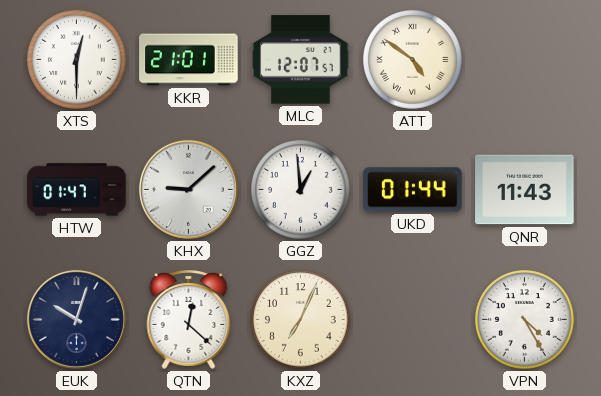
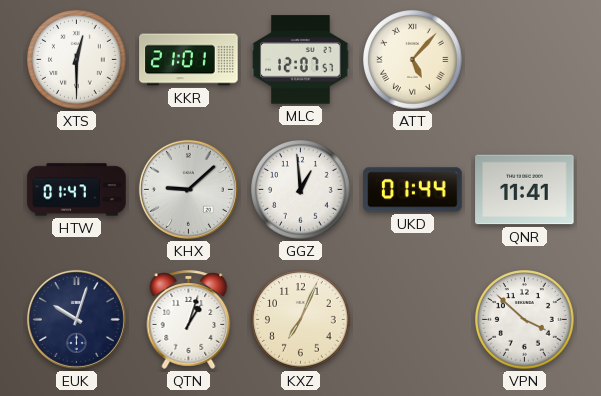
ATT: 4:51 -> 5:07 (413, 60)
QNR: 11:43 -> 11:41 (525, 190)
QTN: 12:22 -> 1:03 (189, 319)
VPN: 4:25 -> 3:52 (525, 320)
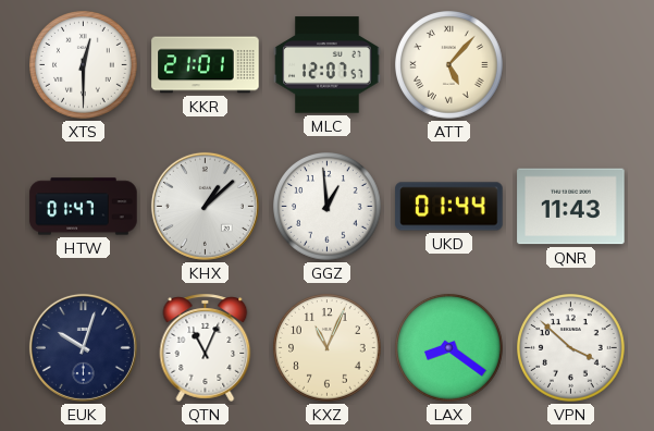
KHX: 9:08 -> 1:08 (205, 206)
QNR: 11:41 -> 11:43 (571, 207)
QTN: 1:03 -> 11:04 (206, 347)
KXZ: 7:04 -> 11:04 (328, 348)
LAX: none -> 8:21 (449, 348)
